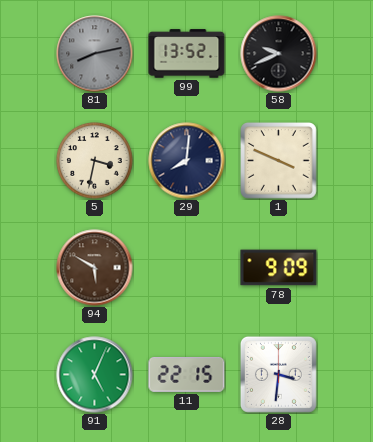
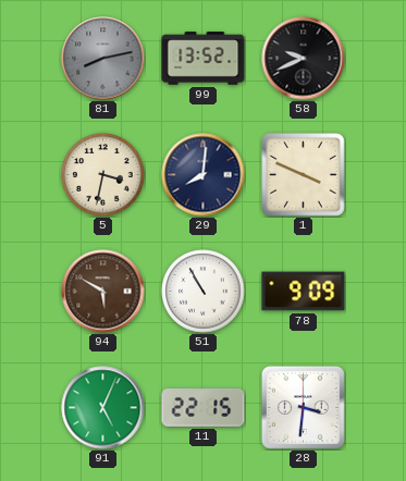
51: none -> 10:55 (204, 292)
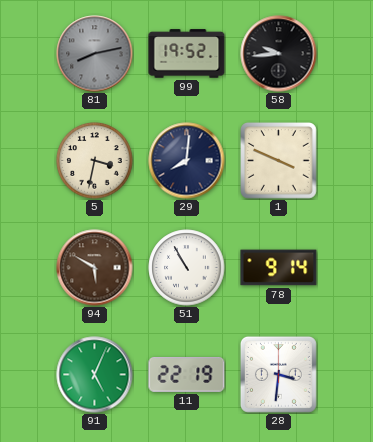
99: 13:52 -> 19:52 (187, 54)
58: 9:41 -> 9:44 (279, 54)
78: 9:09 -> 9:14 (279, 268)
11: 22:15 -> 22:19 (187, 375)
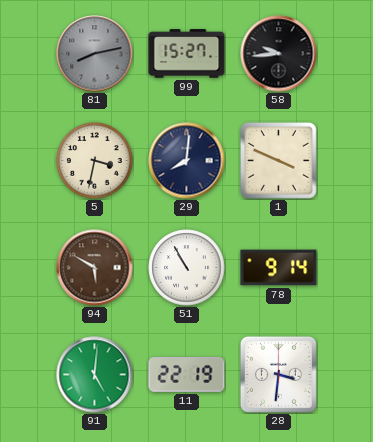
99: 19:52 -> 15:27 (187, 54)
91: 5:04 -> 5:01 (95, 375)
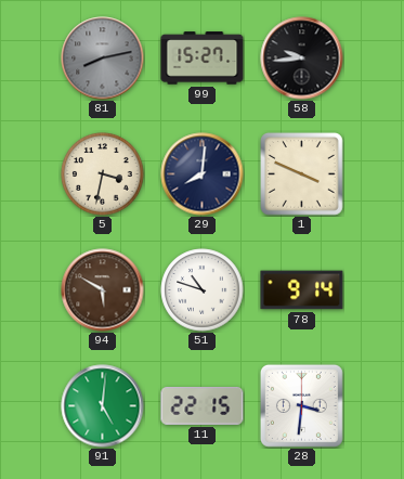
51: 10:55 -> 10:48 (203, 290)
11: 22:19 -> 22:15 (203, 406)
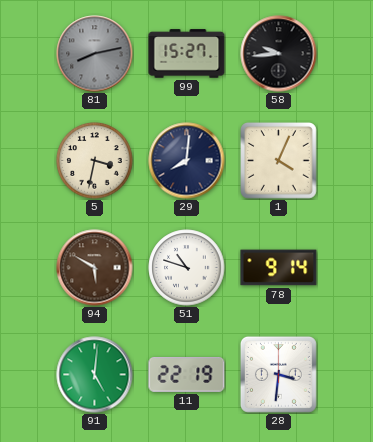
1: 3:49 -> 4:04 (279, 161)
11: 22:15 -> 22:19 (187, 375)
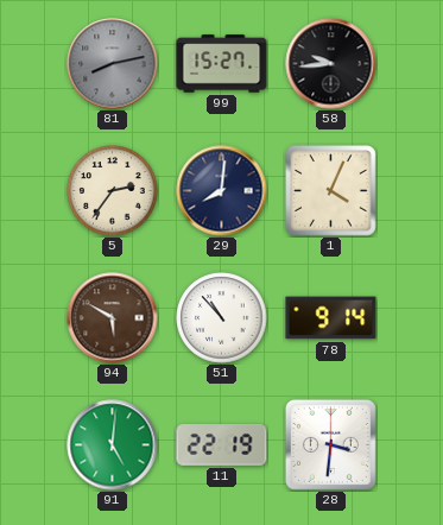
5: 3:32 -> 2:36 (113, 191)
51: 10:48 -> 10:53 (222, 318)
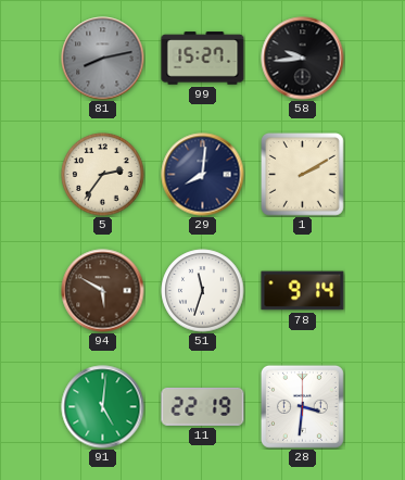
1: 4:04 -> 2:10 (303, 175)
51: 10:53 -> 11:33 (203, 291)
